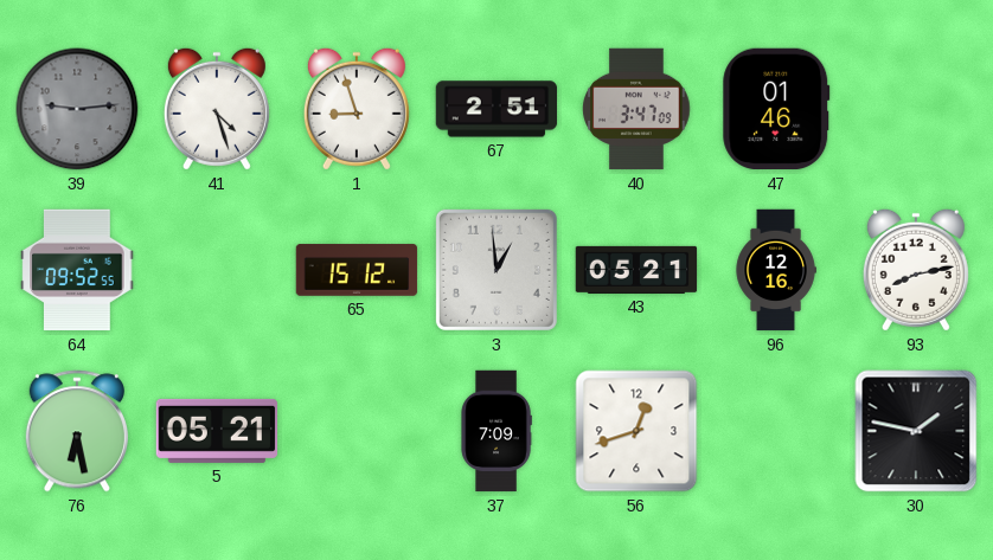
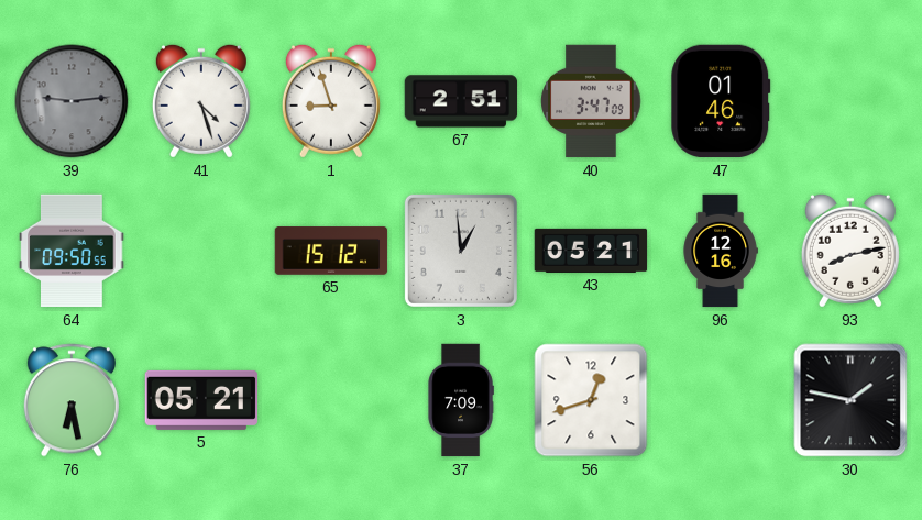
64: 09:52 -> 09:50 (72, 251)
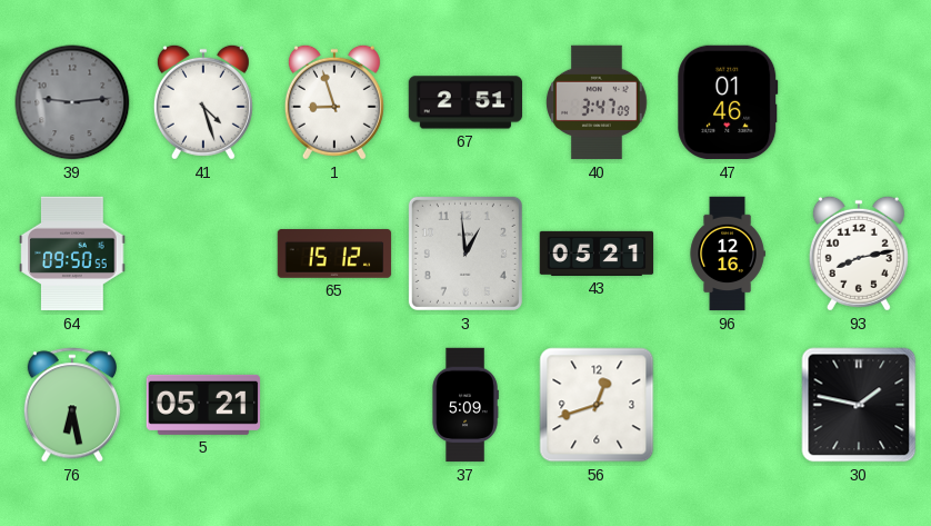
37: 7:09 -> 5:09 (465, 405)
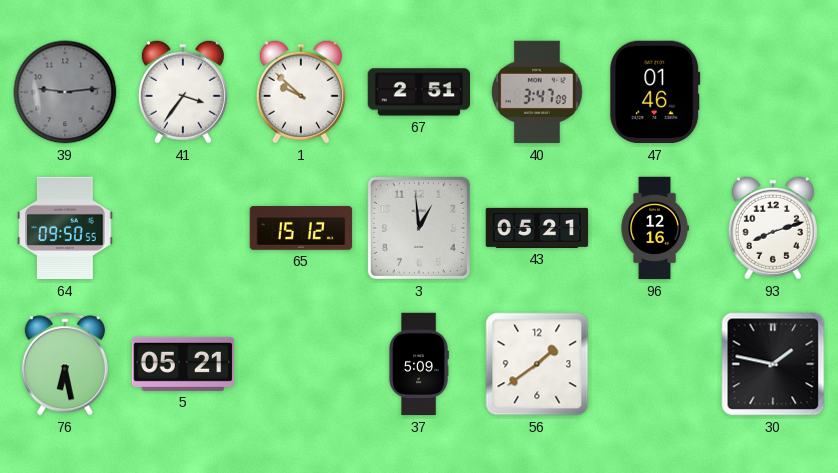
41: 4:27 -> 3:36 (183, 92)
1: 8:57 -> 9:52 (301, 92)
93: 8:13 -> 8:12 (773, 228)
56: 12:42 -> 1:39 (537, 364)
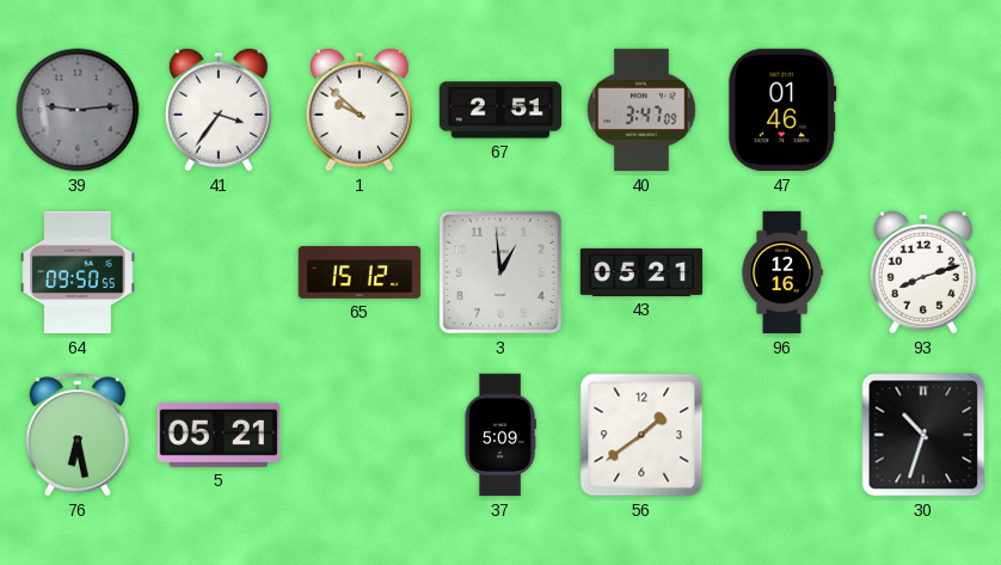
30: 1:47 -> 10:33 (923, 435)
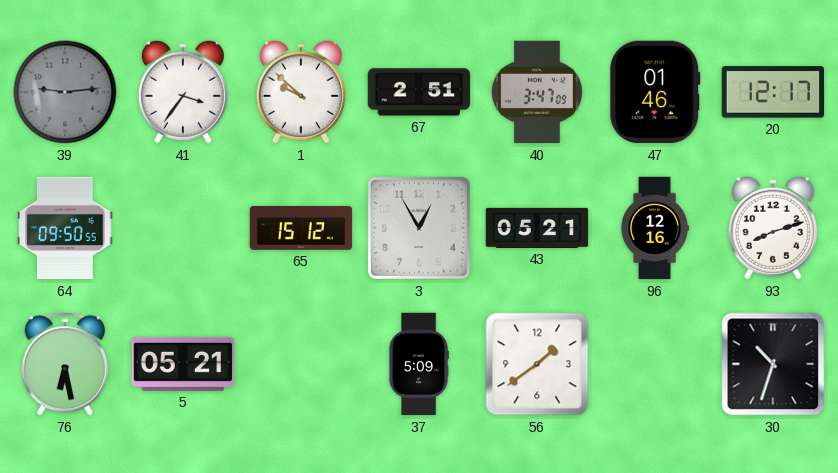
20: none -> 12:17 (773, 92)
3: 12:59 -> 12:55 (419, 228)
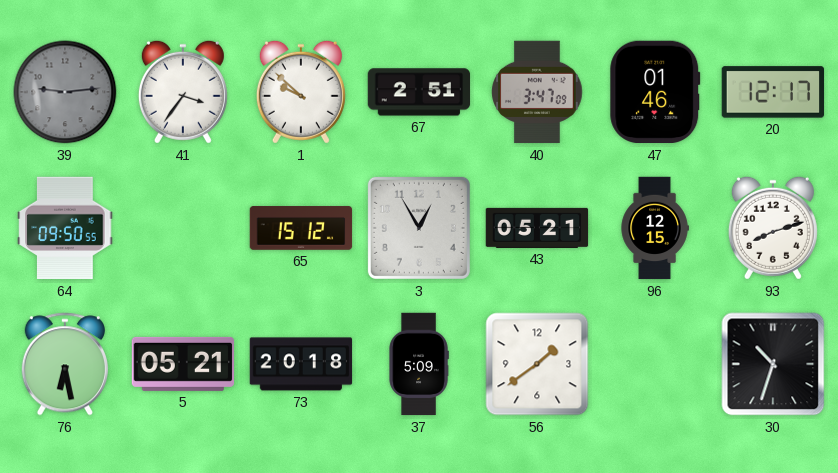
96: 12:16 -> 12:15 (655, 228)
73: none -> 20:18 (301, 364)
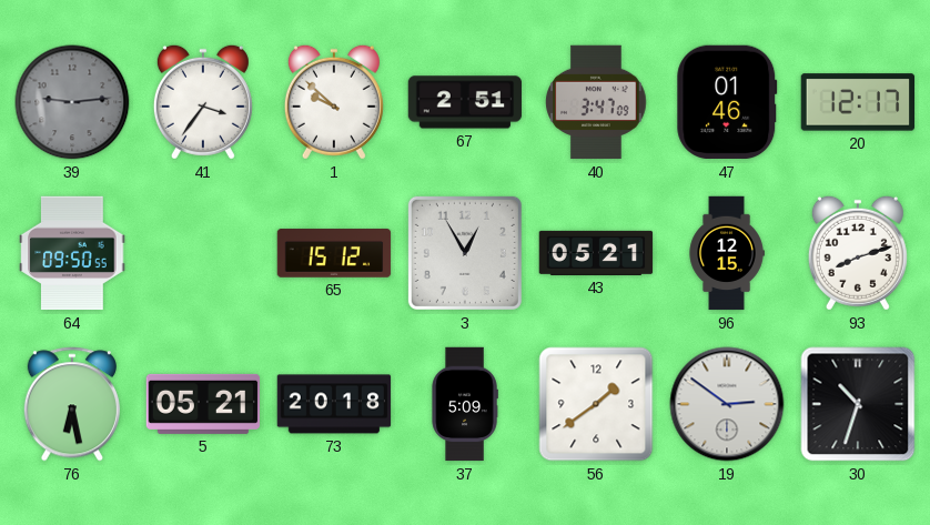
19: none -> 2:51 (727, 404)
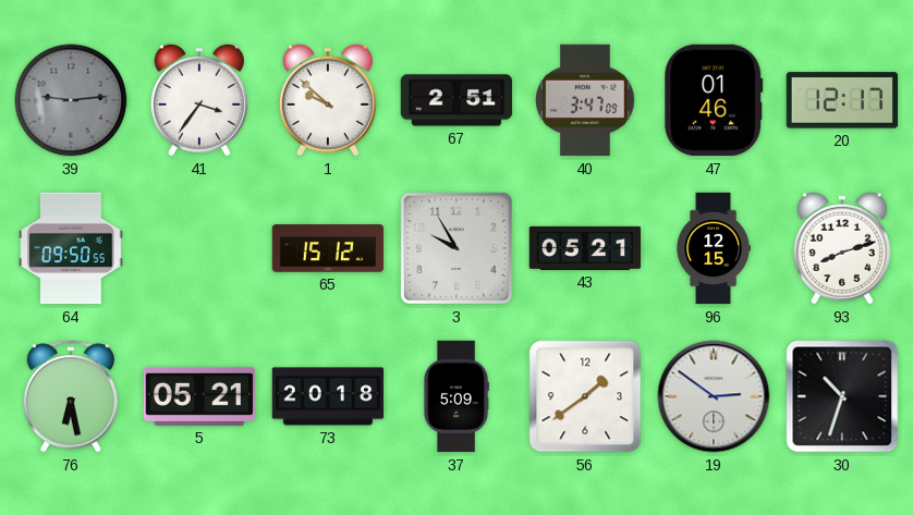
3: 12:55 -> 9:55 (456, 248)
